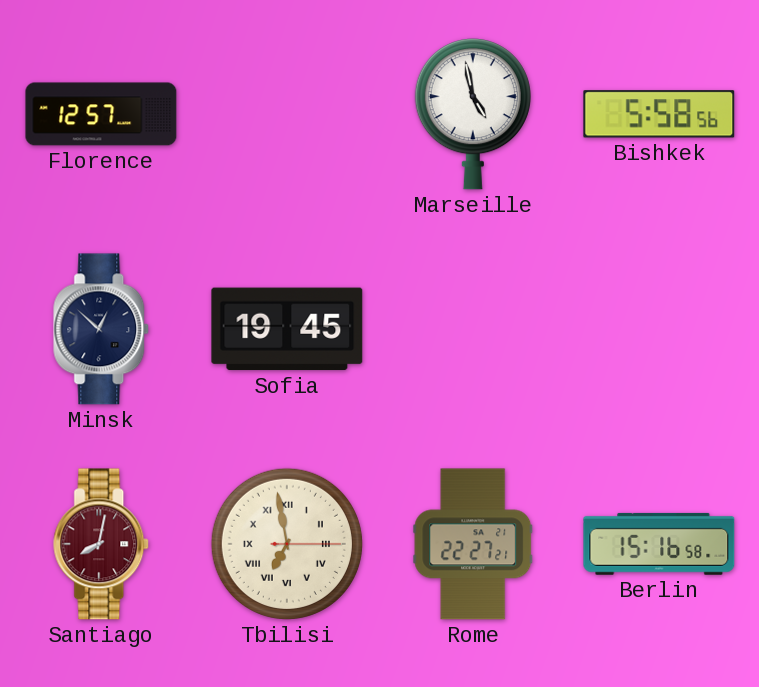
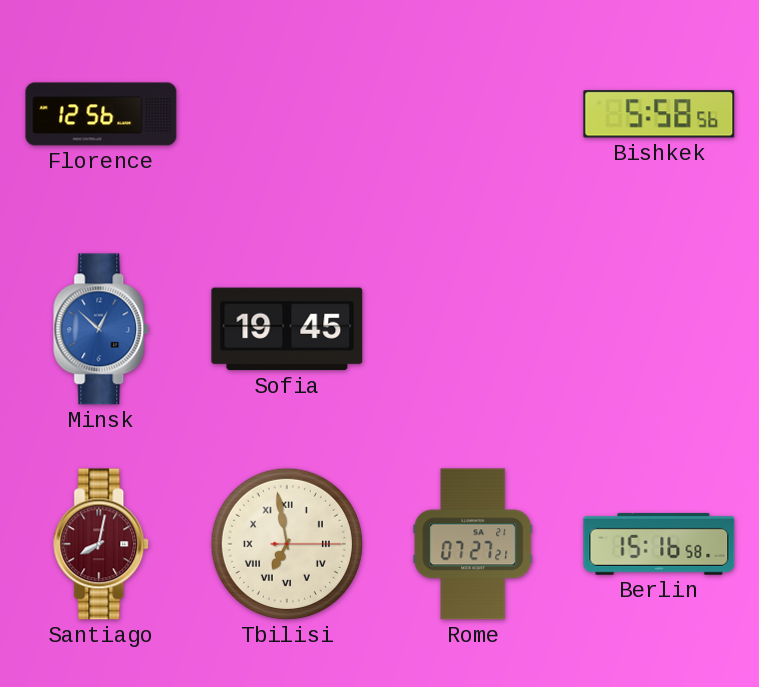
Florence: 12:57 -> 12:56 (101, 114)
Marseille: 4:58 -> none (473, 114)
Minsk dial: navy -> blue (102, 329)
Rome: 22:27 -> 07:27 (473, 544)
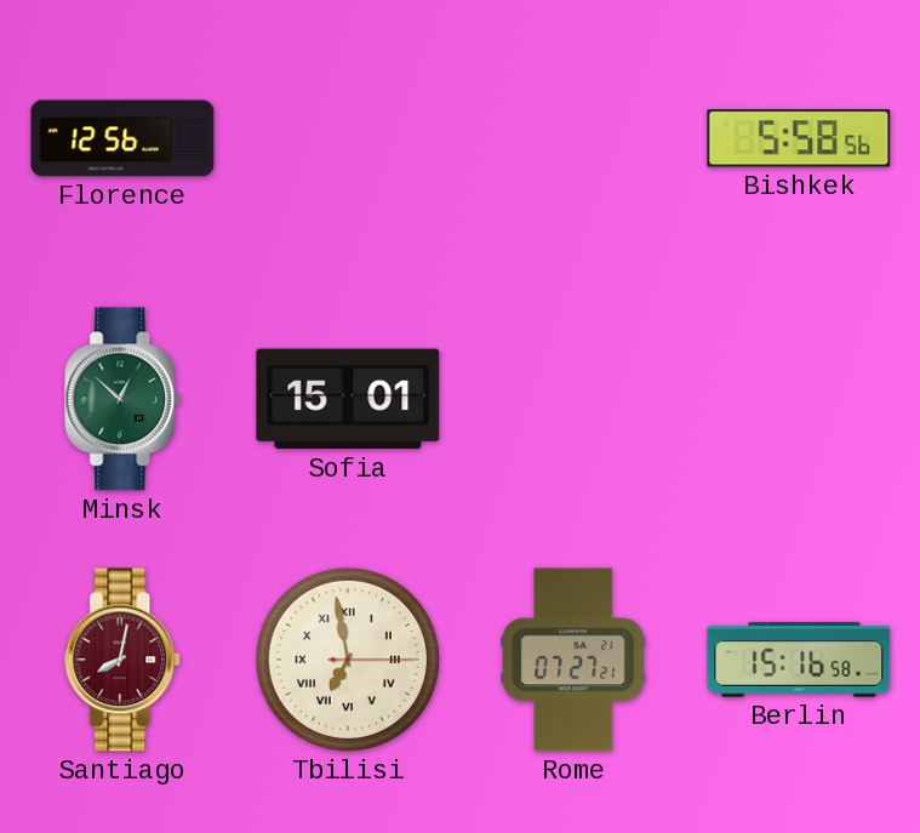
Minsk dial: blue -> green (124, 399)
Sofia: 19:45 -> 15:01 (348, 399)
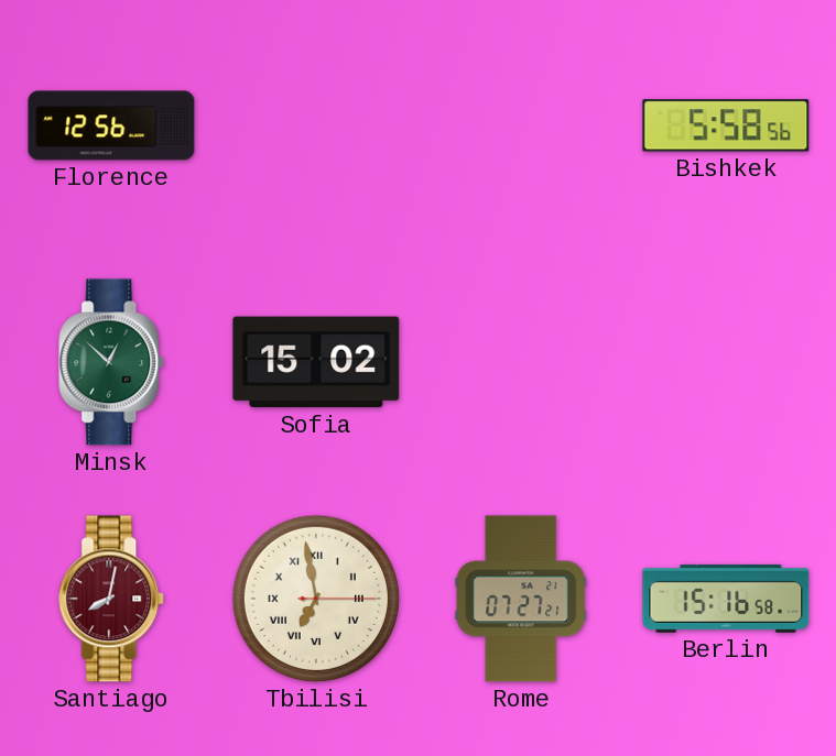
Sofia: 15:01 -> 15:02 (316, 362)
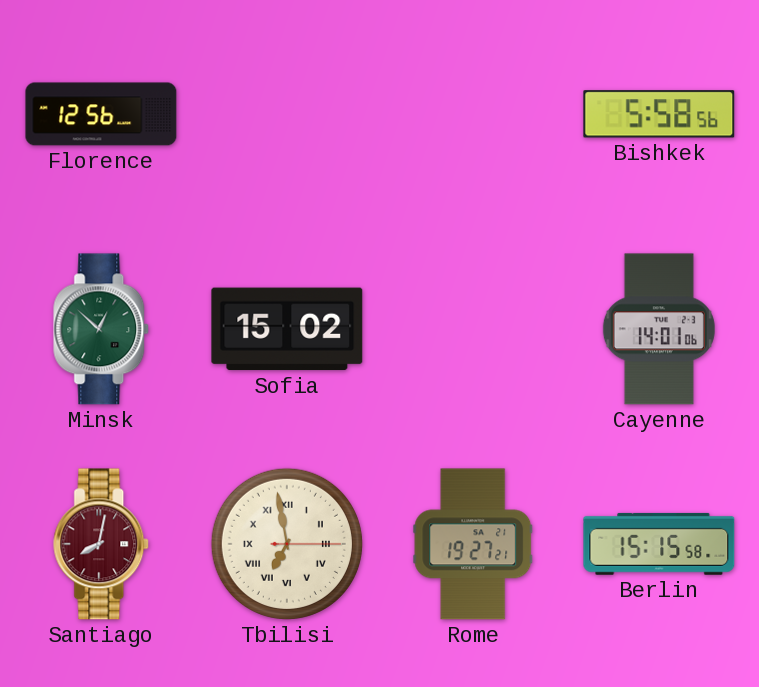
Cayenne: none -> 14:01 (659, 329)
Rome: 07:27 -> 19:27 (473, 544)
Berlin: 15:16 -> 15:15 (659, 544)
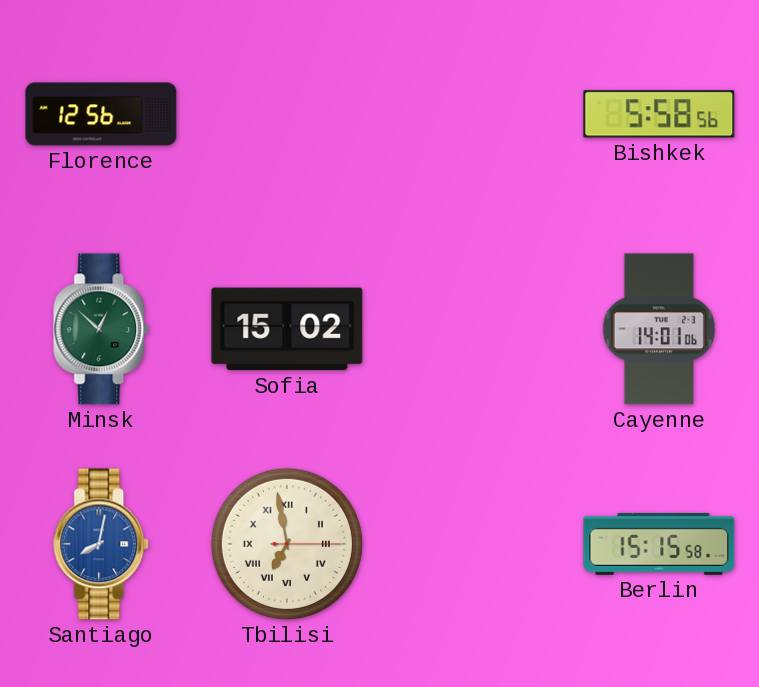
Santiago dial: burgundy -> blue (102, 544)
Rome: 19:27 -> none (473, 544)
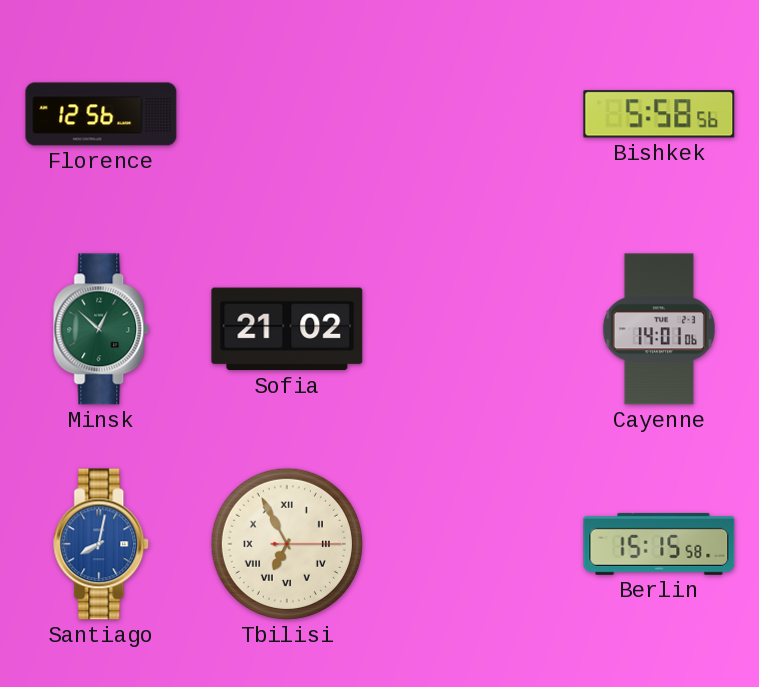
Sofia: 15:02 -> 21:02 (287, 329)
Tbilisi: 6:58 -> 6:55 (287, 544)
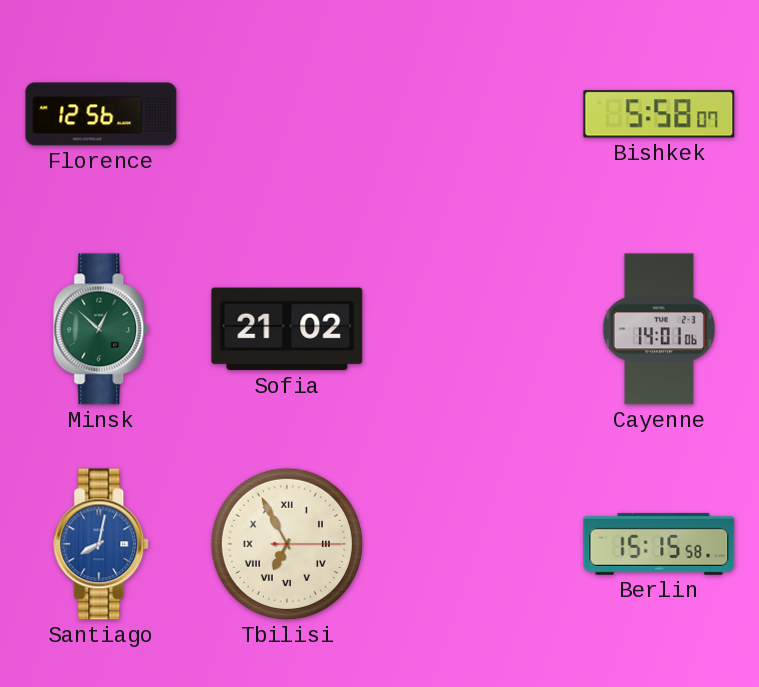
Bishkek: 5:58:56 -> 5:58:07 (659, 114)
